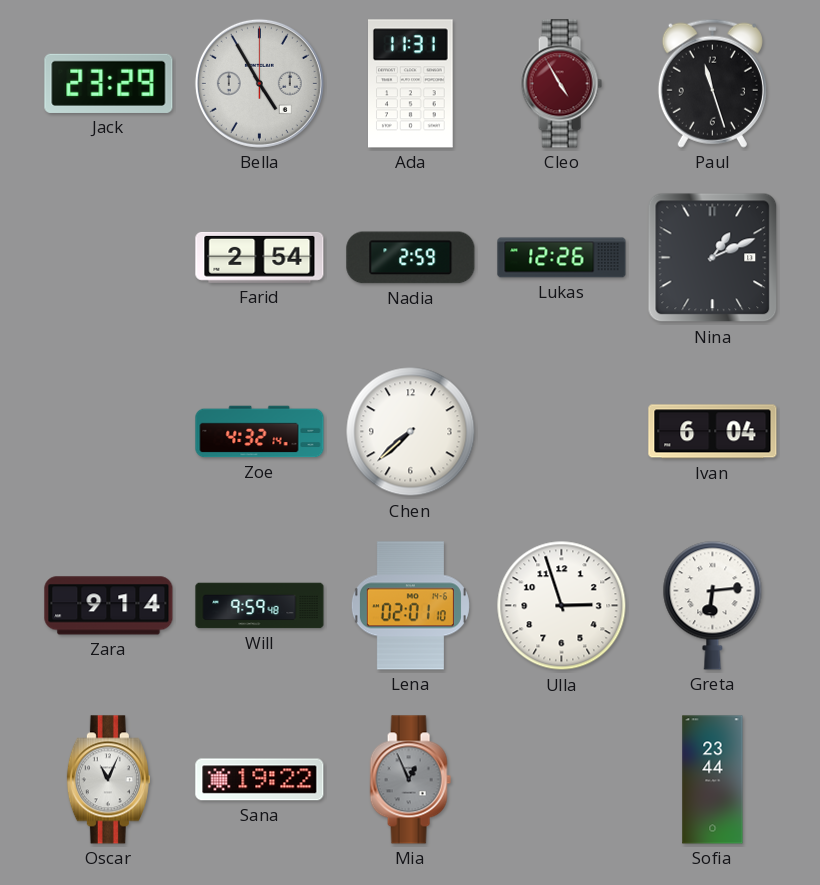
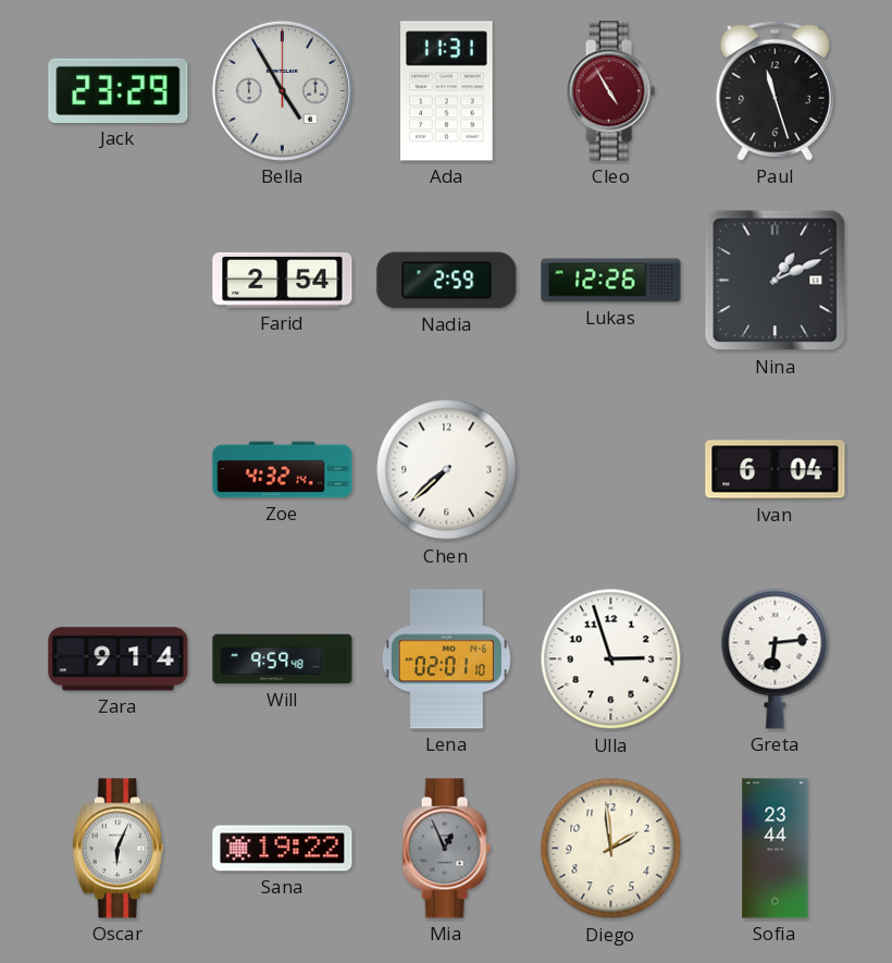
Oscar: 11:04 -> 6:04 (117, 849)
Diego: none -> 1:59 (611, 849)
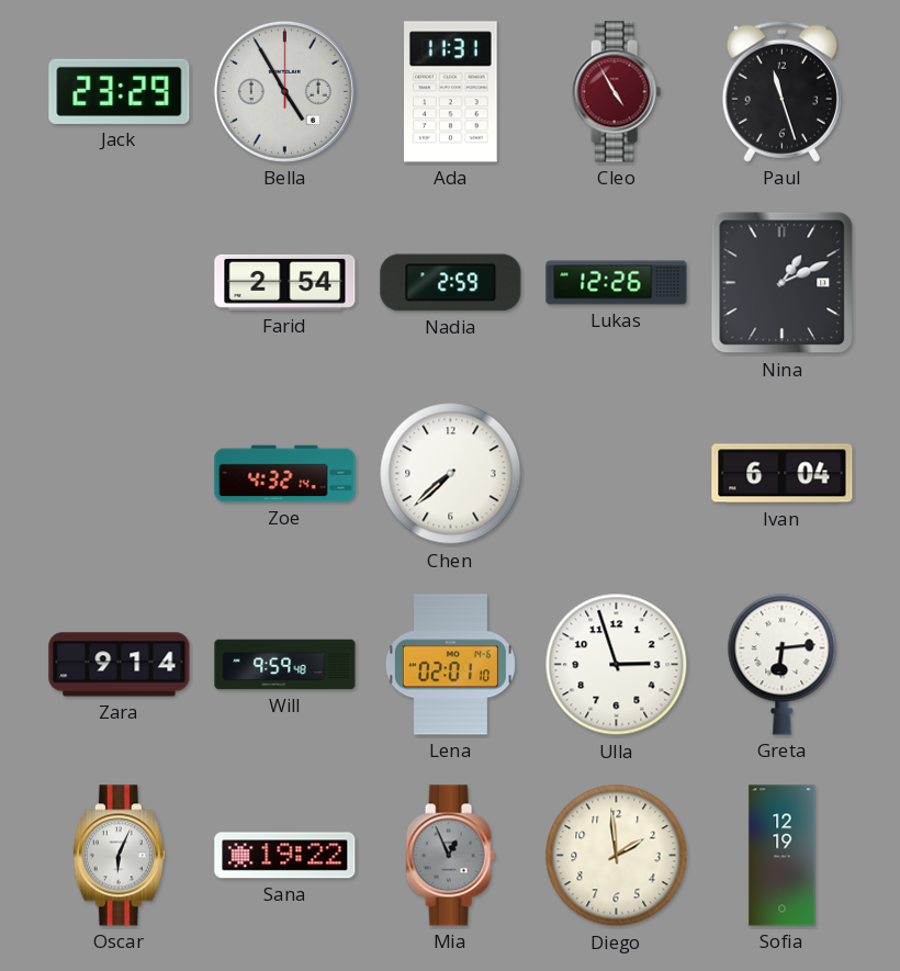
Sofia: 23:44 -> 12:19 (783, 856)
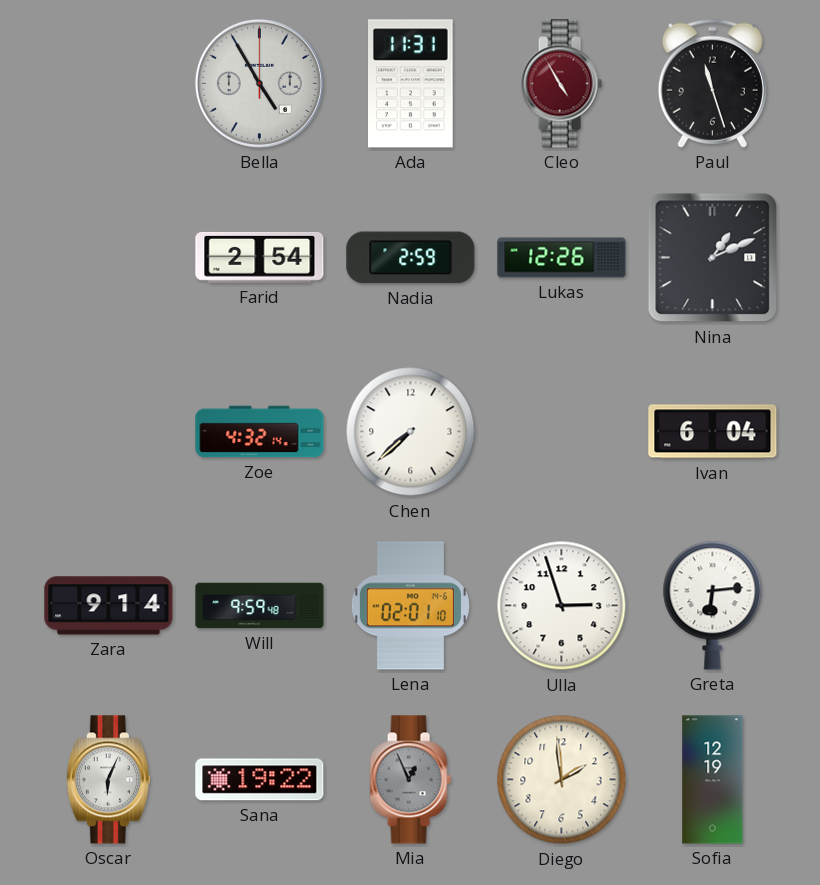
Jack: 23:29 -> none (120, 91)
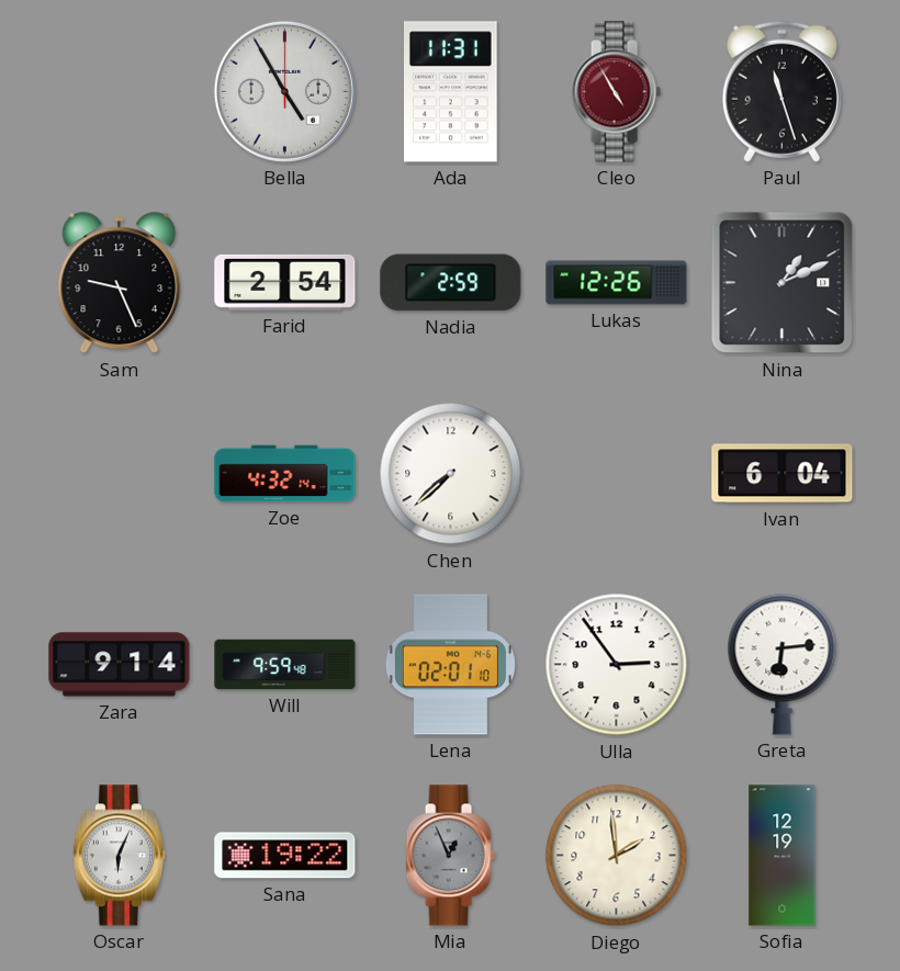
Sam: none -> 9:26 (120, 283)
Ulla: 2:57 -> 2:54 (617, 665)
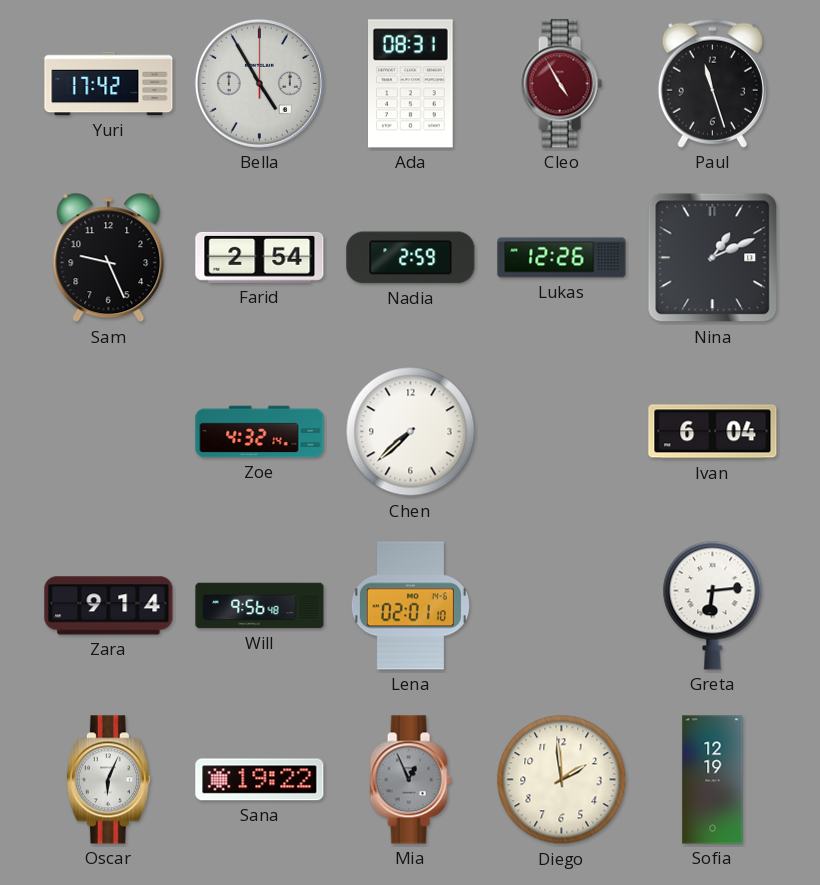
Yuri: none -> 17:42 (109, 84)
Ada: 11:31 -> 08:31 (411, 84)
Will: 9:59 -> 9:56 (260, 606)
Ulla: 2:54 -> none (617, 665)
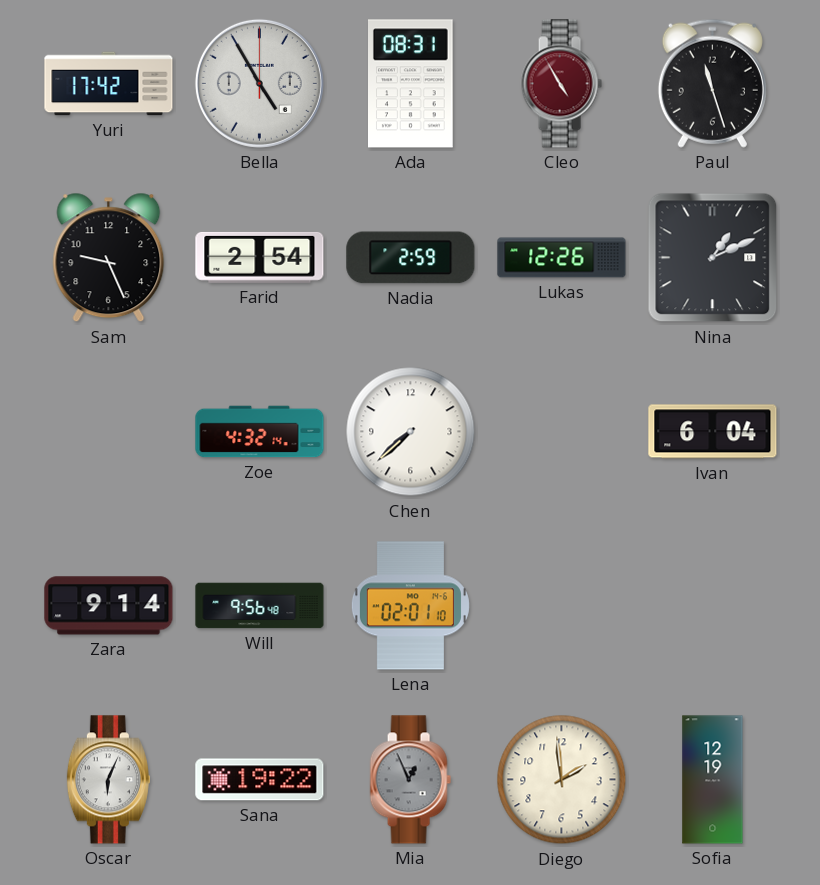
Greta: 6:14 -> none (713, 605)
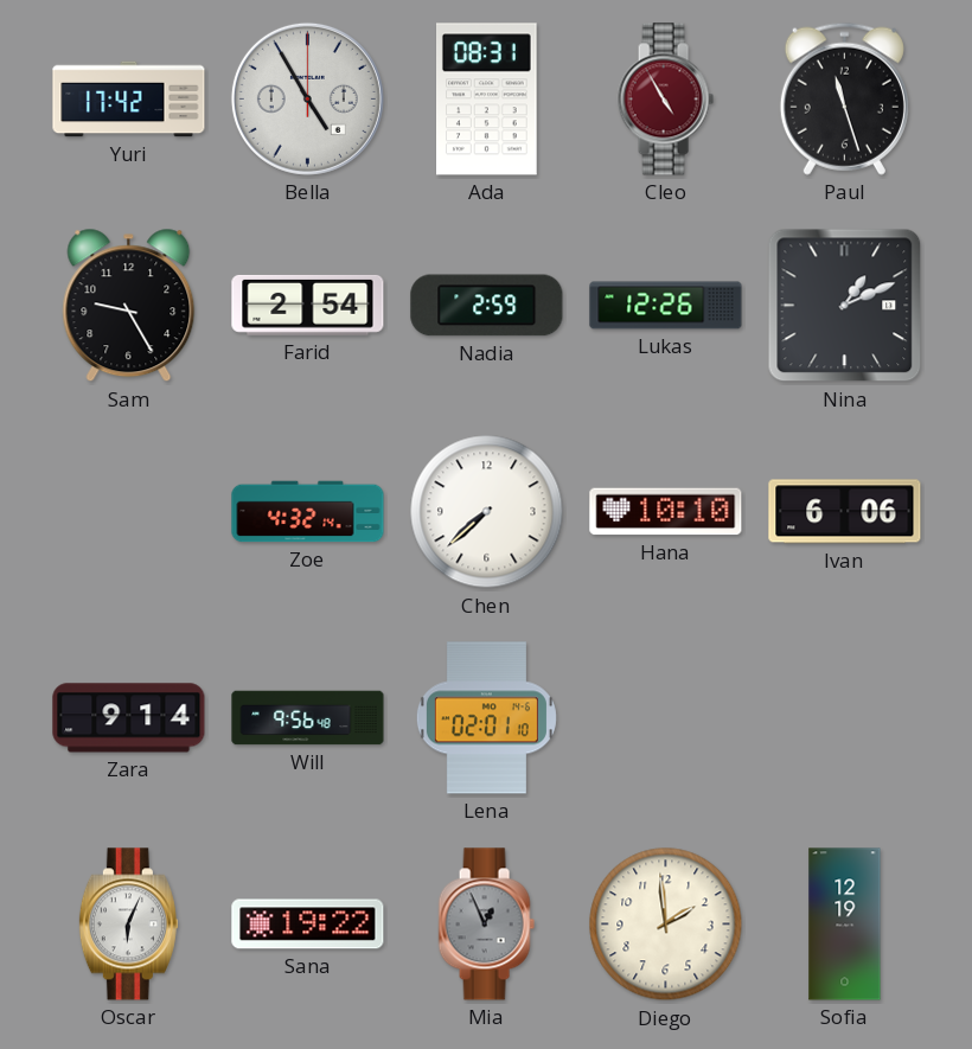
Sam: 9:26 -> 9:25 (129, 306)
Hana: none -> 10:10 (666, 512)
Ivan: 6:04 -> 6:06 (845, 512)
